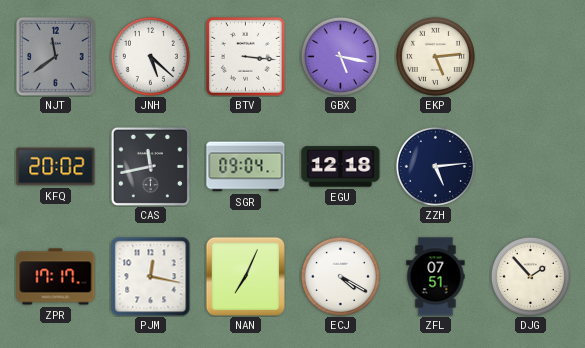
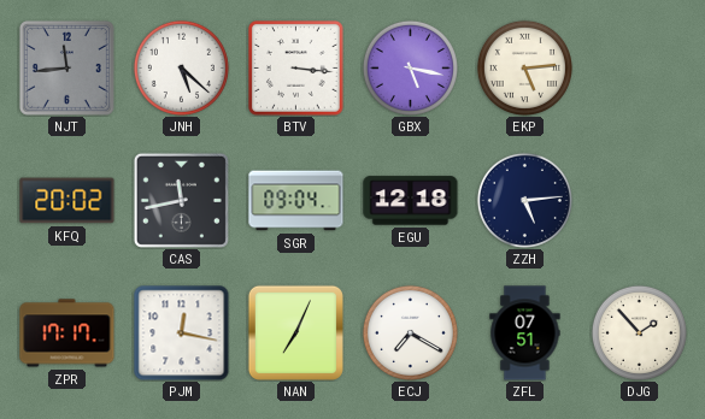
NJT: 11:39 -> 11:44 (66, 67)
ECJ: 4:20 -> 7:20 (410, 332)
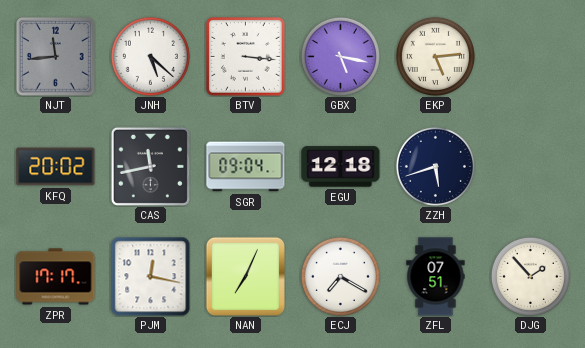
ZZH: 5:14 -> 5:42 (435, 166)
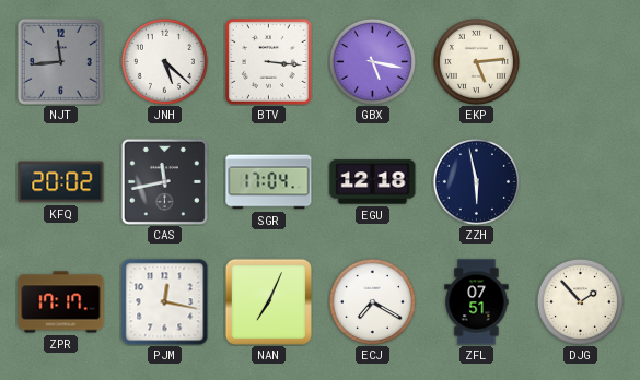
SGR: 09:04 -> 17:04 (269, 182)
ZZH: 5:42 -> 5:58 (476, 181)
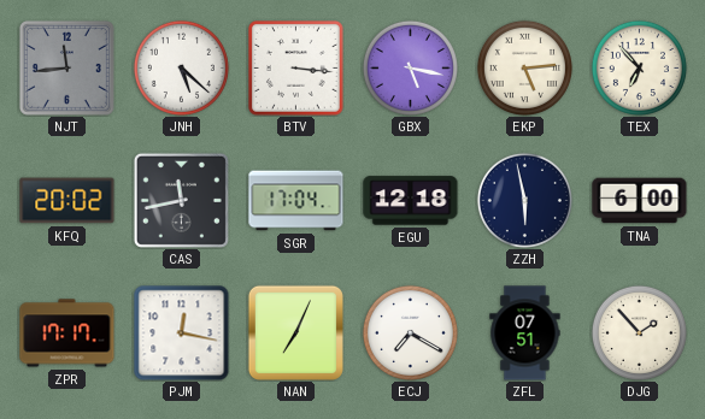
TEX: none -> 6:53 (639, 67)
TNA: none -> 6:00 (640, 201)
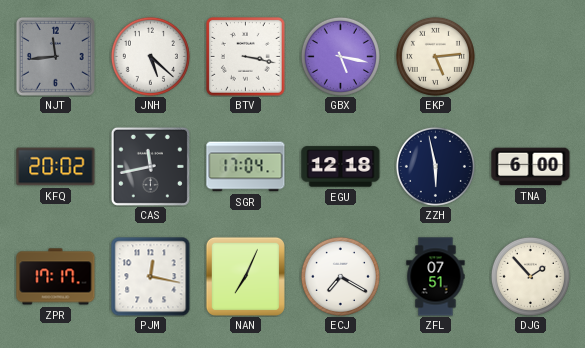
BTV: 3:16 -> 3:17 (245, 56)
TEX: 6:53 -> none (639, 67)
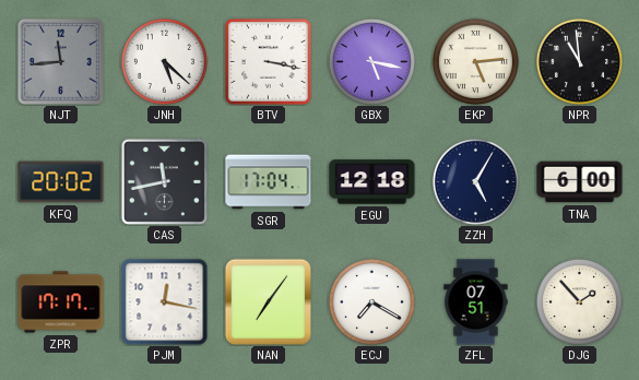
NPR: none -> 10:59 (579, 61)
ZZH: 5:58 -> 5:05 (475, 181)
NAN: 7:04 -> 7:06 (268, 301)
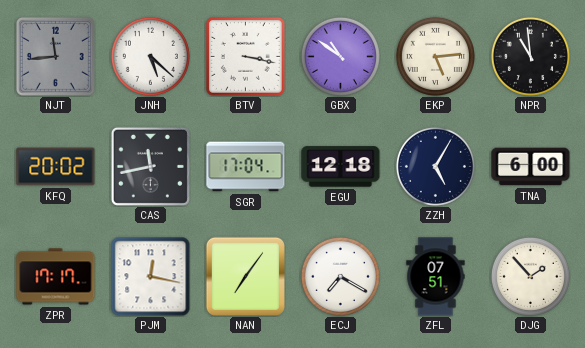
GBX: 5:17 -> 10:51 (340, 56)
